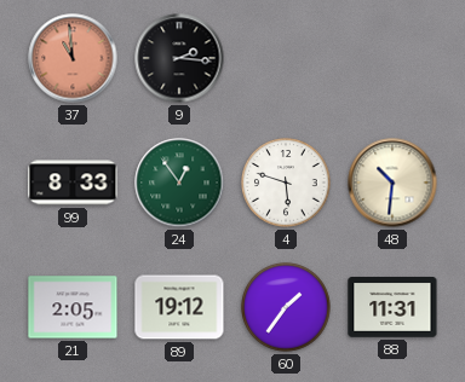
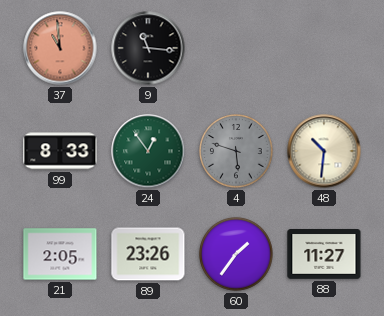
9: 2:16 -> 11:16 (148, 48)
4 dial: white -> grey (236, 151)
89: 19:12 -> 23:26 (148, 254)
88: 11:31 -> 11:27 (324, 255)
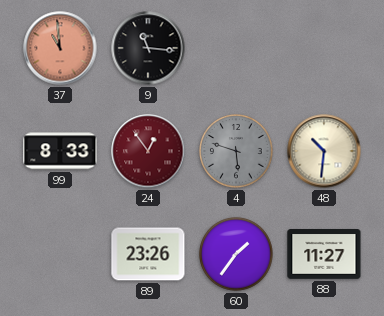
24 dial: green -> burgundy (148, 151)
21: 2:05 -> none (60, 254)
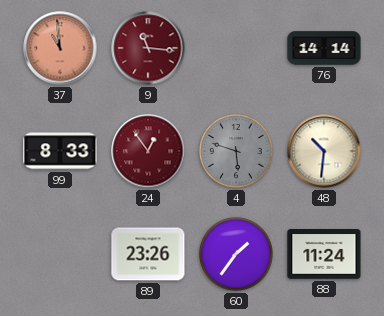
9 dial: black -> burgundy (148, 48)
76: none -> 14:14 (324, 48)
88: 11:27 -> 11:24 (324, 255)
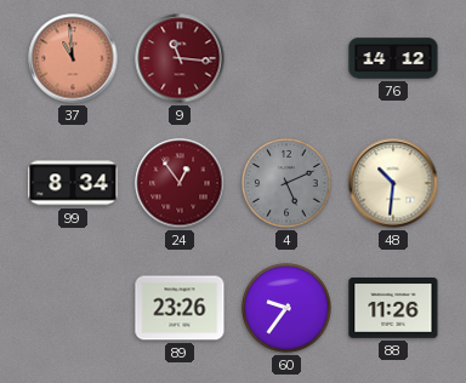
76: 14:14 -> 14:12 (393, 58)
99: 8:33 -> 8:34 (73, 183)
4: 5:48 -> 5:11 (286, 183)
60: 1:36 -> 9:36 (286, 308)
88: 11:24 -> 11:26 (393, 309)
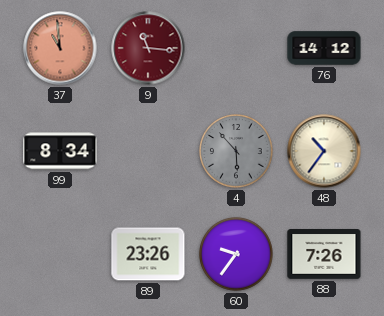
24: 12:54 -> none (180, 183)
4: 5:11 -> 5:53 (236, 151)
48: 10:31 -> 10:36 (324, 151)
88: 11:26 -> 7:26 (324, 255)
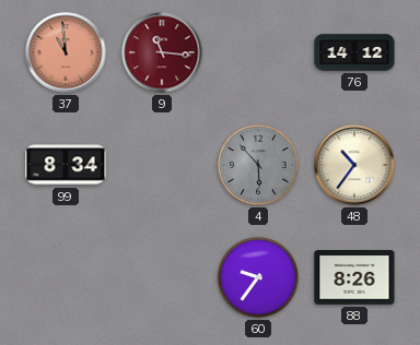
89: 23:26 -> none (148, 254)
88: 7:26 -> 8:26 (354, 278)
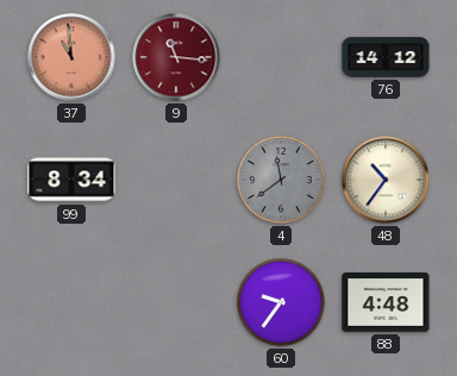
4: 5:53 -> 11:39 (281, 180)
88: 8:26 -> 4:48 (386, 303)
